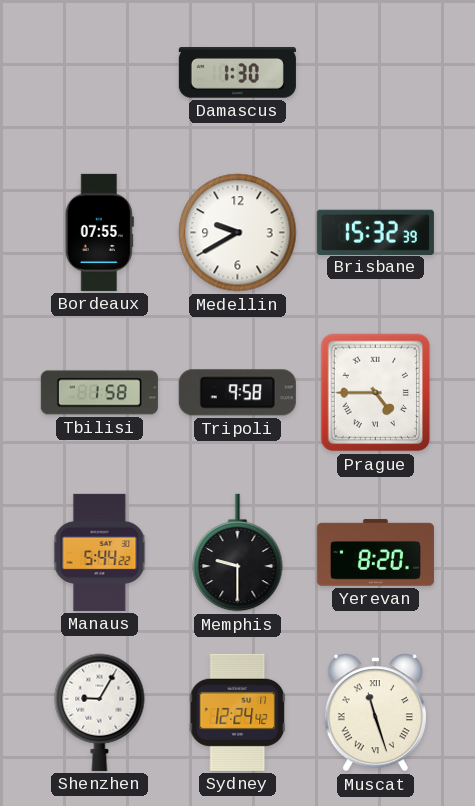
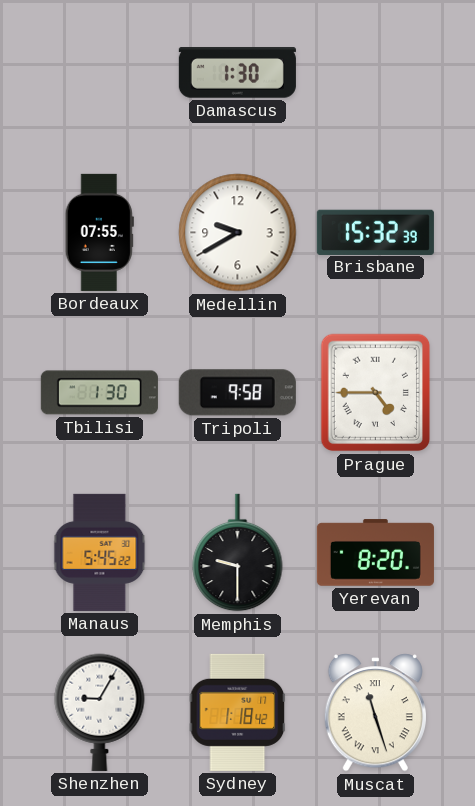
Tbilisi: 1:58 -> 1:30 (99, 393)
Manaus: 5:44 -> 5:45 (100, 552)
Sydney: 12:24 -> 1:18 (238, 712)
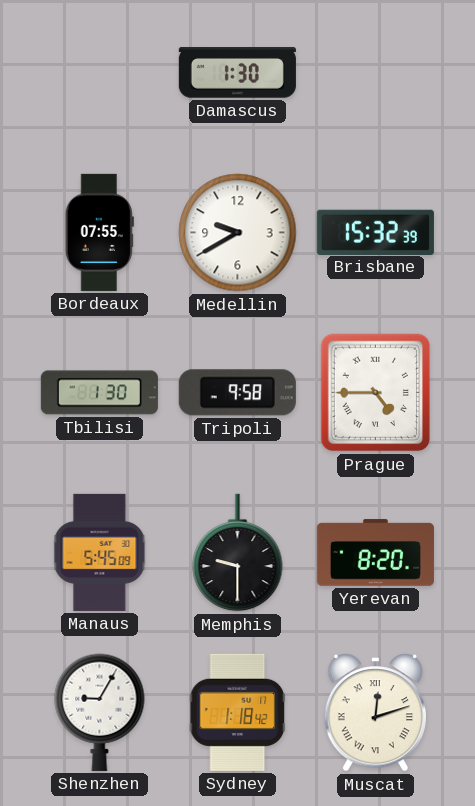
Manaus: 5:45:22 -> 5:45:09 (100, 552)
Muscat: 11:27 -> 12:12 (375, 713)
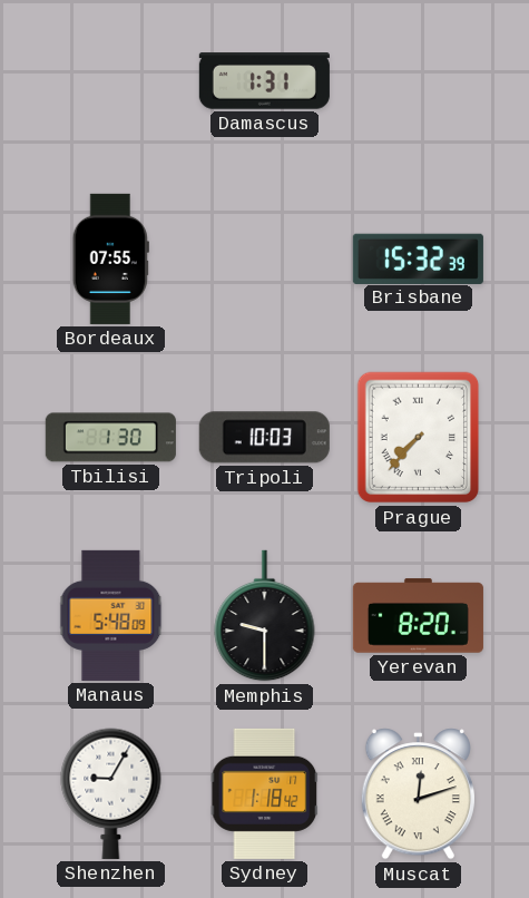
Damascus: 1:30 -> 1:31 (264, 81)
Medellin: 9:40 -> none (238, 233)
Tripoli: 9:58 -> 10:03 (264, 438)
Prague: 4:45 -> 7:37 (419, 438)
Manaus: 5:45 -> 5:48 (111, 615)
